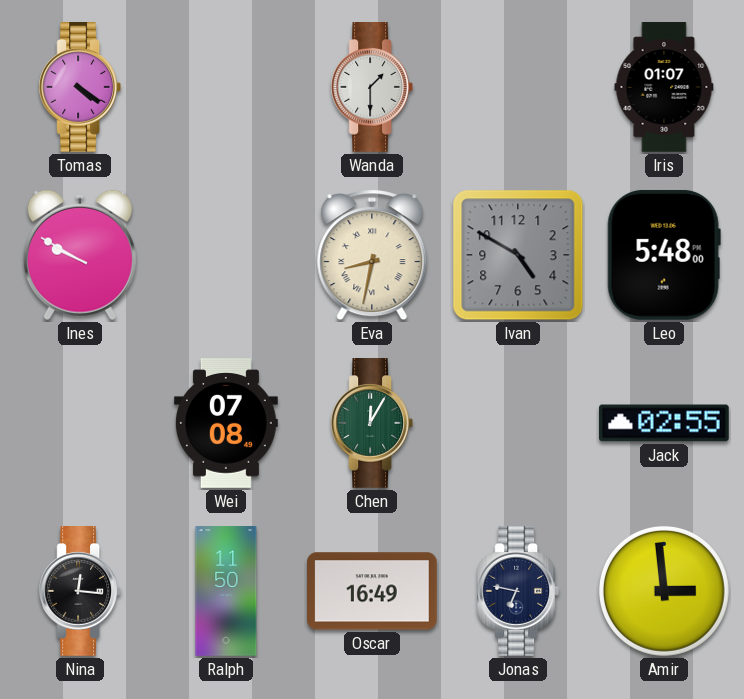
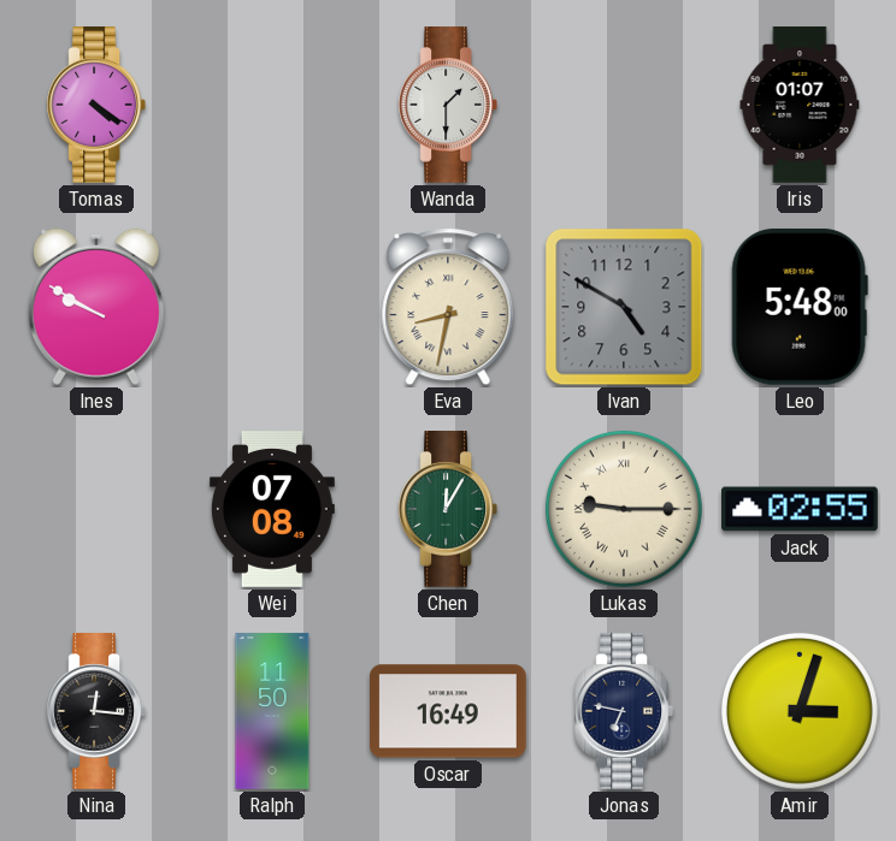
Lukas: none -> 9:15 (624, 509)
Amir: 2:59 -> 3:03 (800, 711)
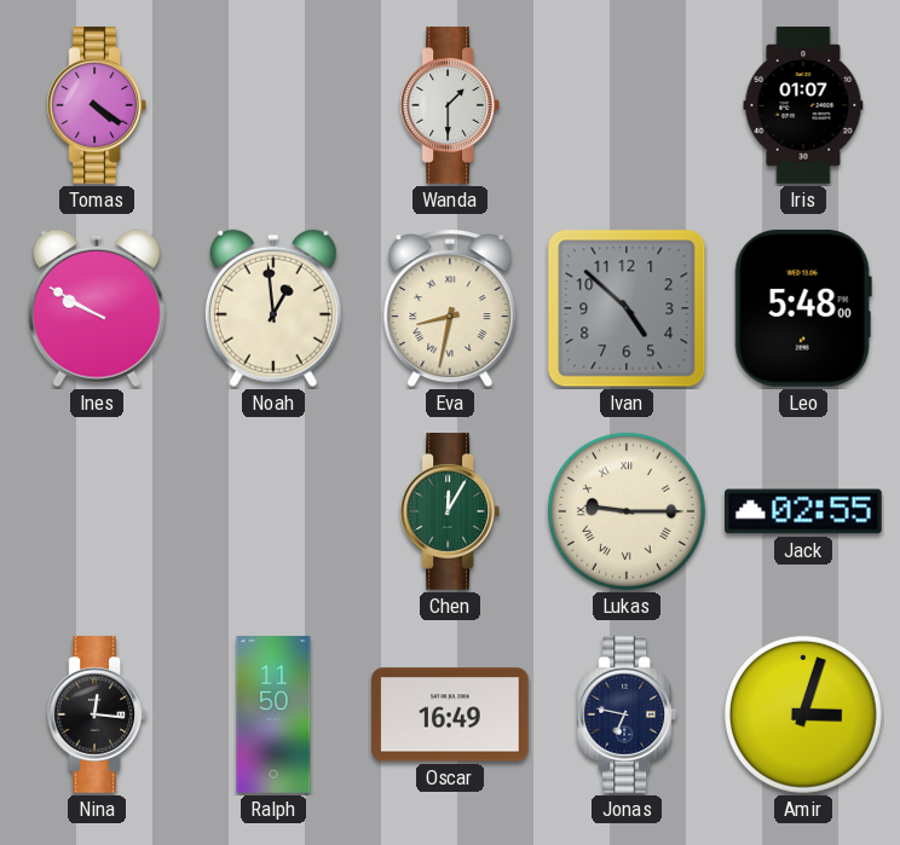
Noah: none -> 12:59 (273, 308)
Ivan: 4:50 -> 4:52 (627, 308)
Wei: 07:08 -> none (272, 509)
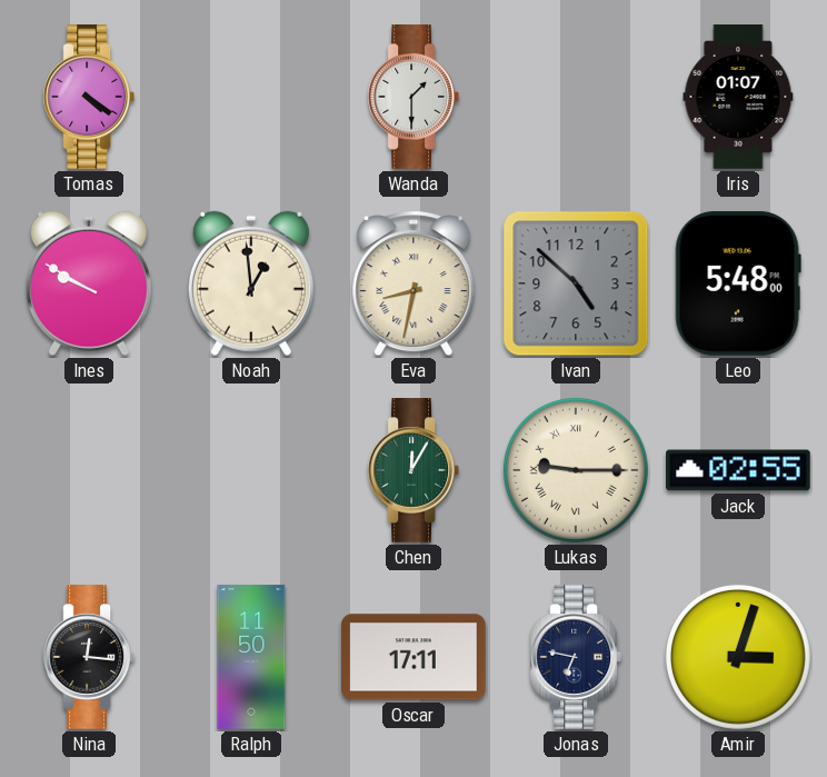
Oscar: 16:49 -> 17:11 (415, 657)
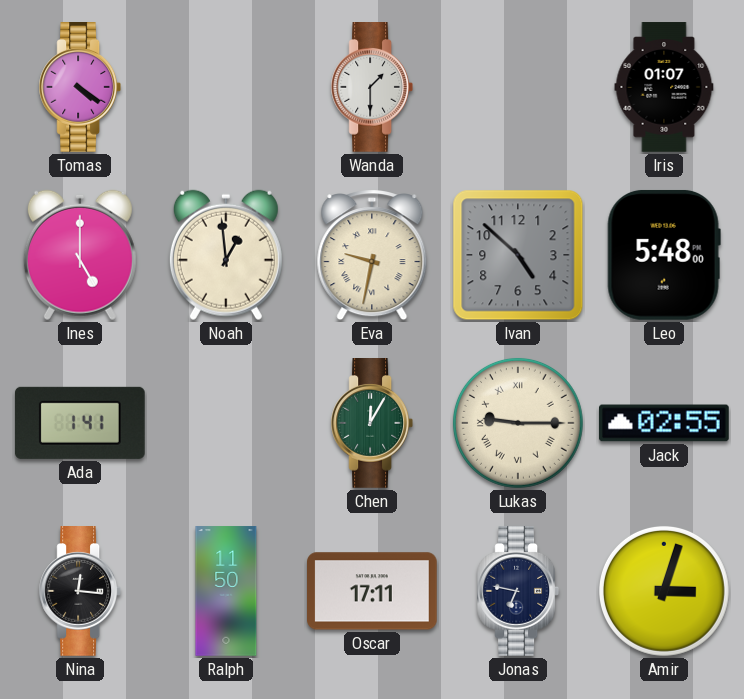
Ines: 9:50 -> 5:00 (80, 255)
Eva: 8:32 -> 9:32 (372, 255)
Ada: none -> 1:41 (80, 423)
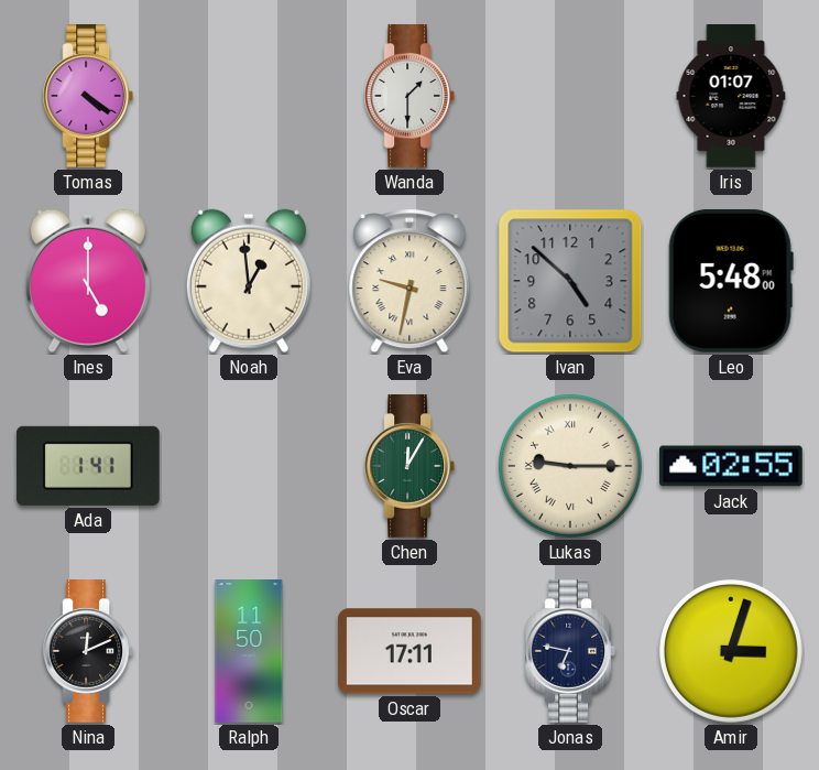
Nina: 12:16 -> 12:11 (87, 652)
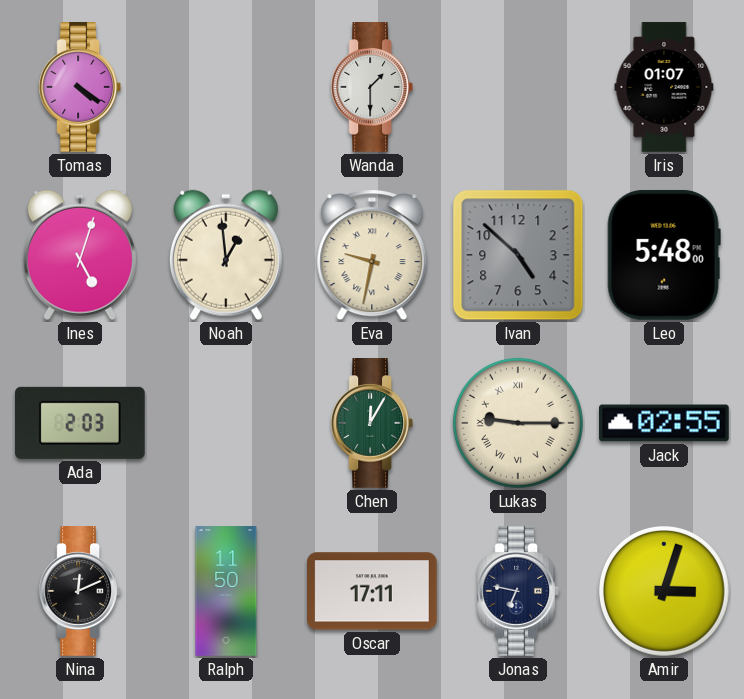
Ines: 5:00 -> 5:03 (80, 255)
Ada: 1:41 -> 2:03 (80, 423)
